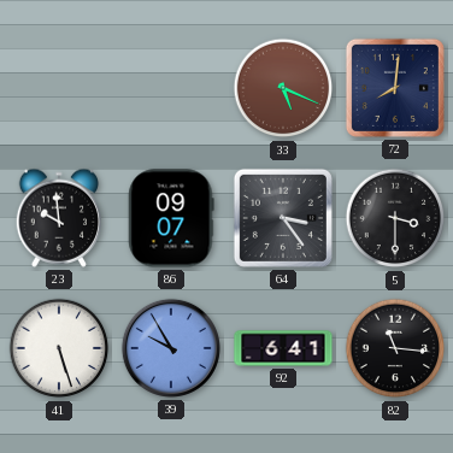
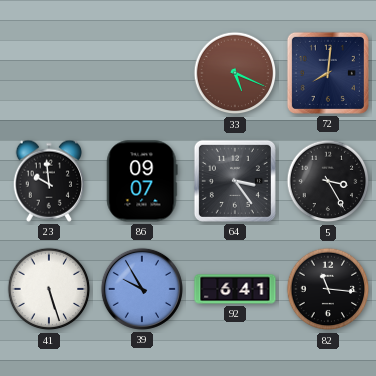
5: 3:30 -> 3:25 (328, 181)
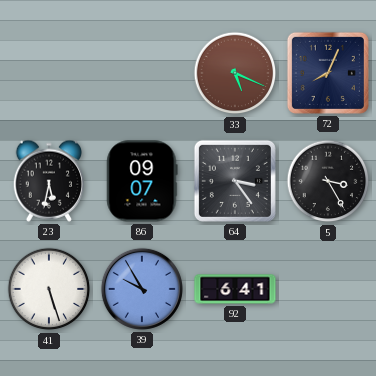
72: 8:01 -> 8:04 (328, 73)
23: 9:59 -> 5:32 (49, 181)
82: 11:16 -> none (328, 289)
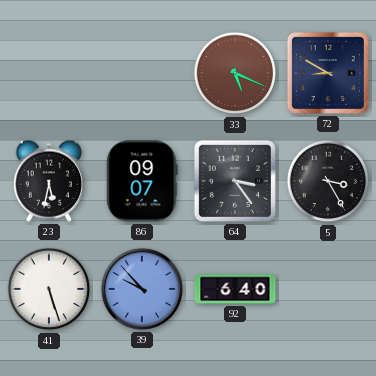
72: 8:04 -> 8:50 (328, 73)
39: 9:55 -> 9:53 (142, 289)
92: 6:41 -> 6:40 (235, 289)
